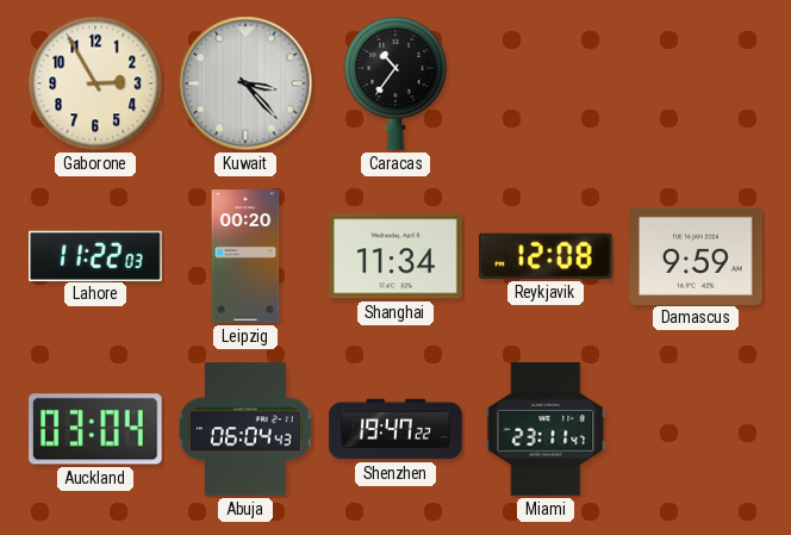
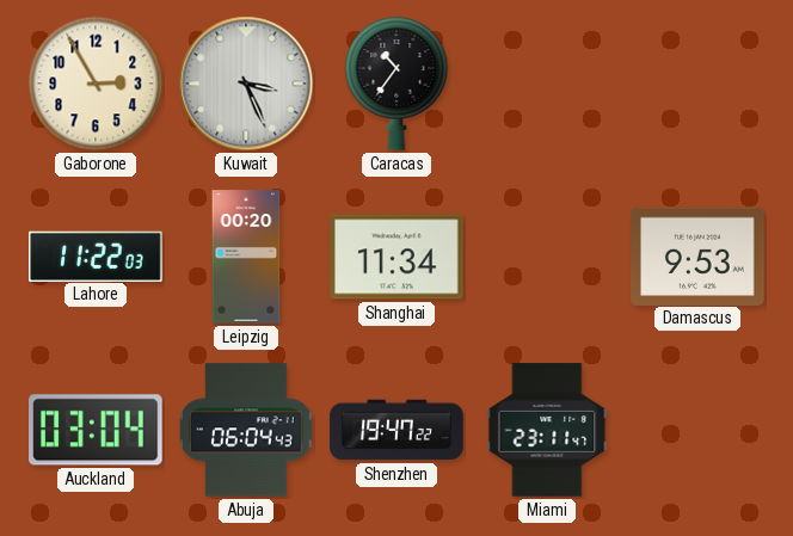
Kuwait: 3:23 -> 3:26 (246, 84)
Reykjavik: 12:08 -> none (547, 256)
Damascus: 9:59 -> 9:53 (697, 255)
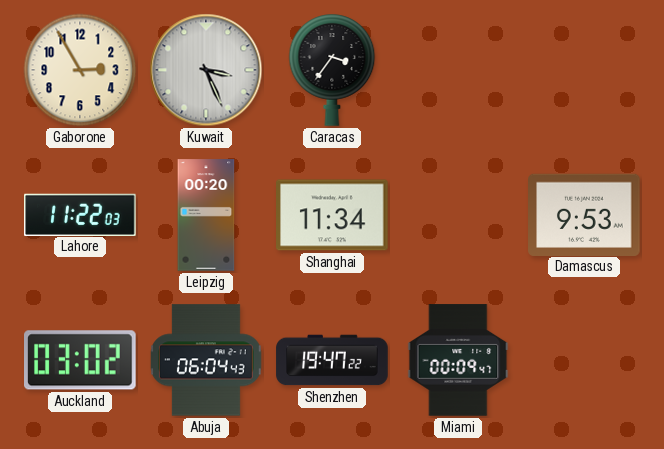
Caracas: 10:36 -> 3:36 (332, 70)
Auckland: 03:04 -> 03:02 (80, 360)
Miami: 23:11 -> 00:09 (458, 360)
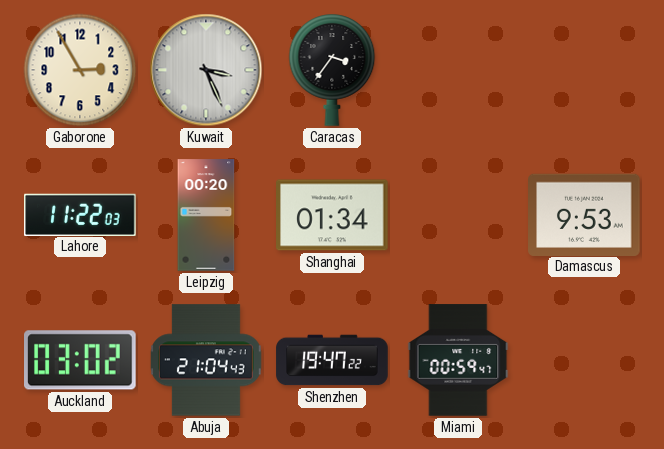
Shanghai: 11:34 -> 01:34 (332, 215)
Abuja: 06:04 -> 21:04 (207, 360)
Miami: 00:09 -> 00:59 (458, 360)
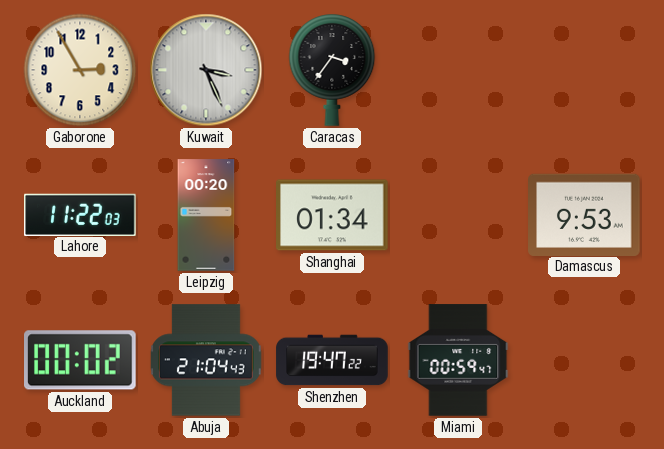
Auckland: 03:02 -> 00:02 (80, 360)
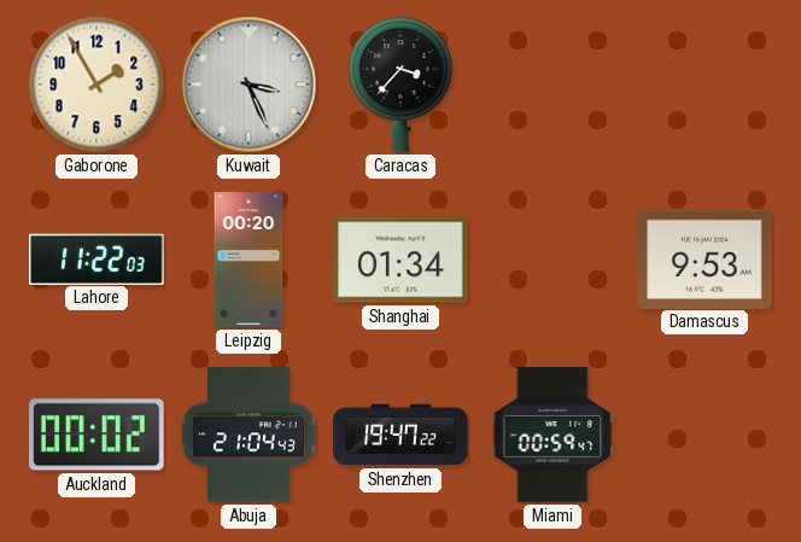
Gaborone: 2:55 -> 1:55 (97, 84)
Caracas: 3:36 -> 3:37 (400, 84)
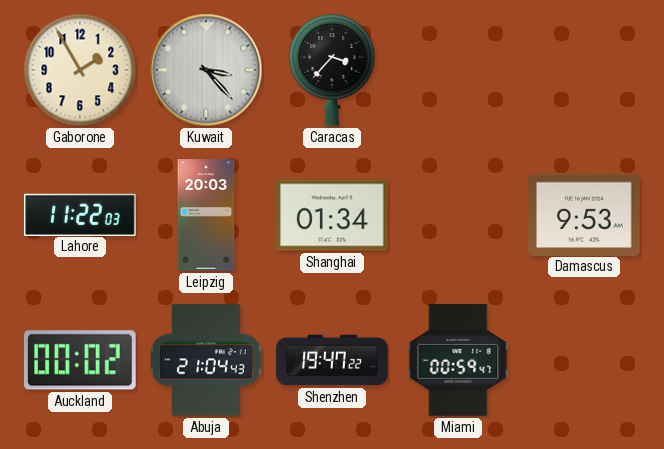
Kuwait: 3:26 -> 3:23 (206, 70)
Leipzig: 00:20 -> 20:03 (206, 215)
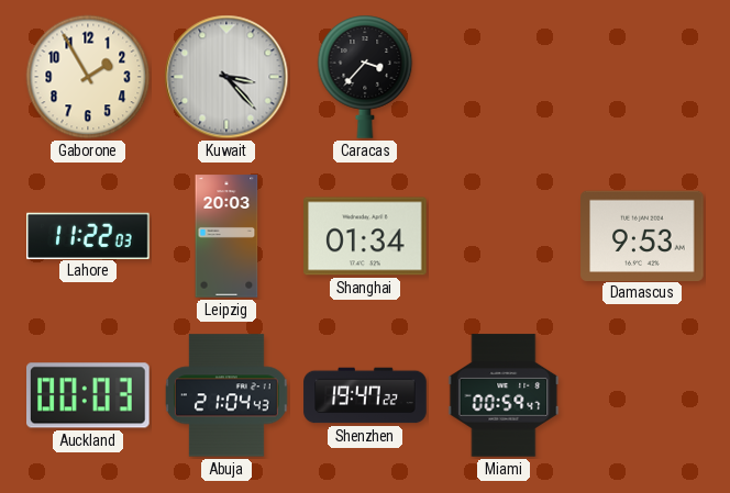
Auckland: 00:02 -> 00:03 (88, 395)
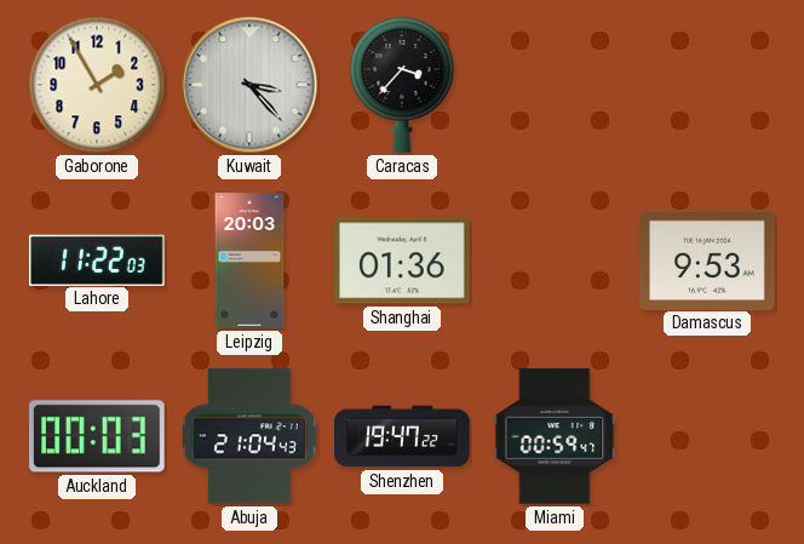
Shanghai: 01:34 -> 01:36 (402, 260)
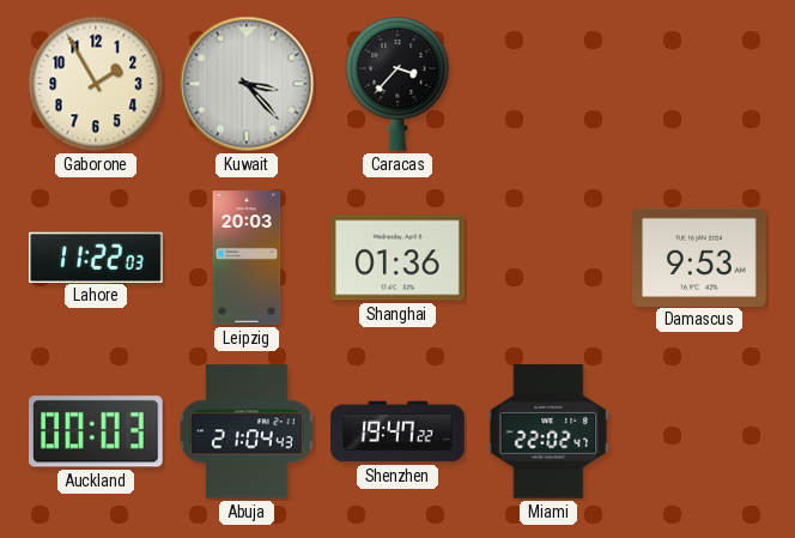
Miami: 00:59 -> 22:02 (548, 431)
